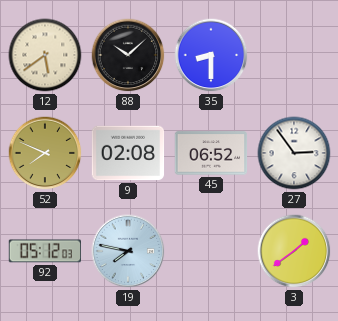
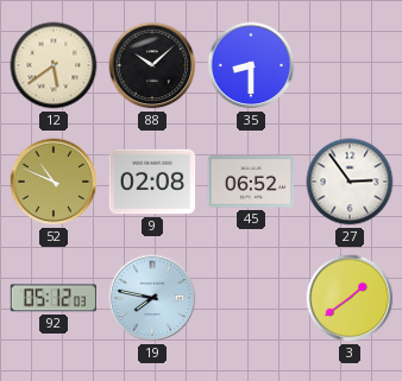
52: 7:49 -> 10:49 (54, 182)
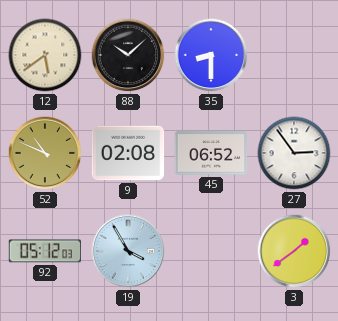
19: 7:47 -> 3:55 (128, 251)
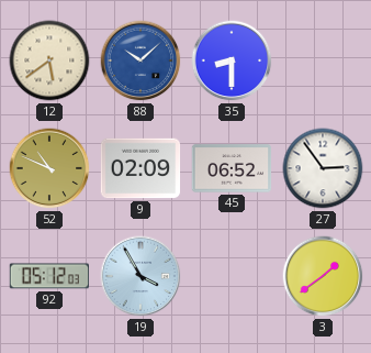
88 dial: black -> blue (140, 60)
9: 02:08 -> 02:09 (140, 168)
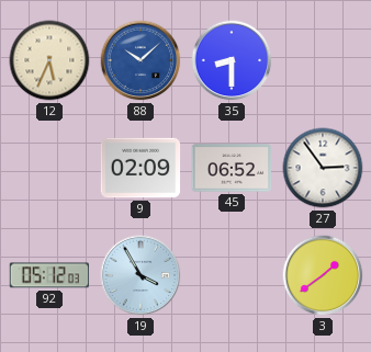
12: 5:39 -> 5:34 (49, 60)
52: 10:49 -> none (49, 168)
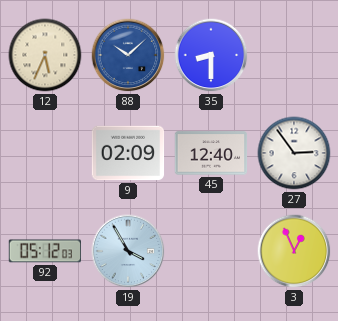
45: 06:52 -> 12:40 (211, 153)
3: 1:39 -> 12:56 (294, 251)
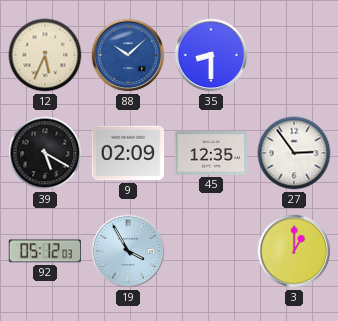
39: none -> 5:20 (45, 153)
45: 12:40 -> 12:35 (211, 153)
3: 12:56 -> 1:00 (294, 251)
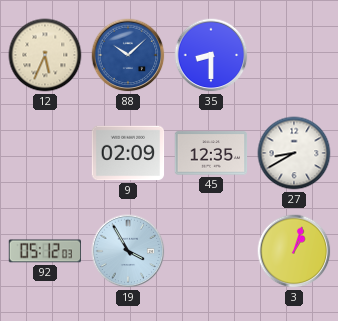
39: 5:20 -> none (45, 153)
27: 2:54 -> 8:40 (294, 153)
3: 1:00 -> 1:03 (294, 251)
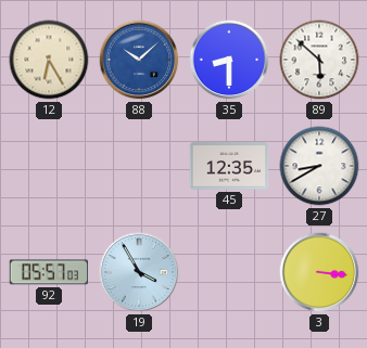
12: 5:34 -> 6:25 (49, 60)
89: none -> 5:52 (319, 60)
9: 02:09 -> none (128, 153)
92: 05:12 -> 05:57 (48, 272)
3: 1:03 -> 3:16 (319, 272)
